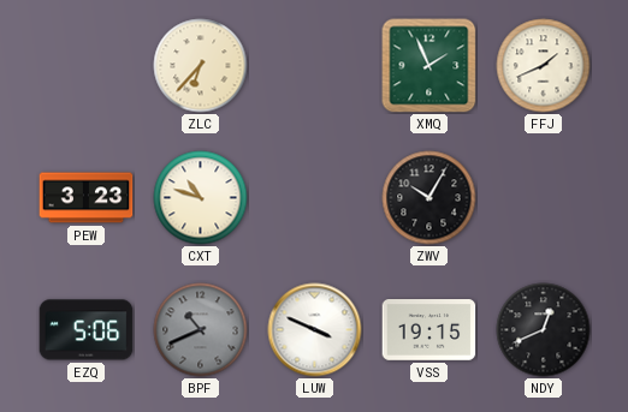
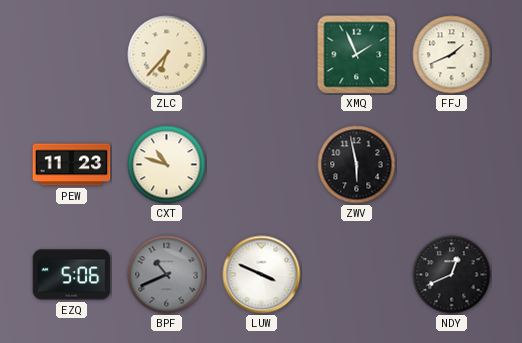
PEW: 3:23 -> 11:23 (72, 165)
ZWV: 10:05 -> 5:58 (357, 165)
VSS: 19:15 -> none (429, 330)
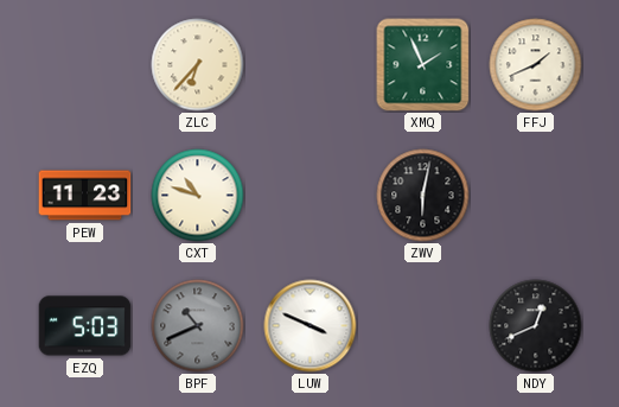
ZWV: 5:58 -> 6:02 (423, 196)
EZQ: 5:06 -> 5:03 (85, 326)
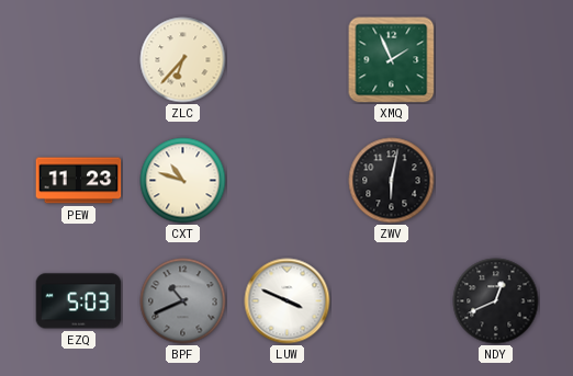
FFJ: 1:41 -> none (536, 65)
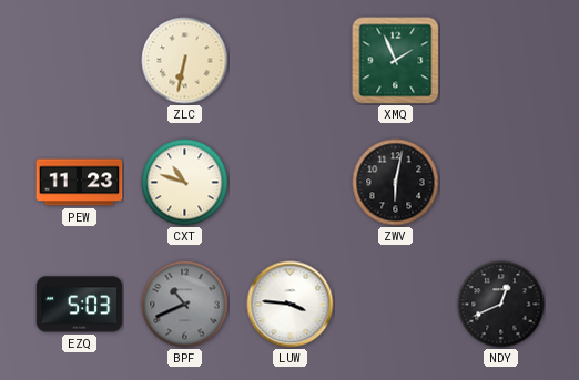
ZLC: 6:37 -> 6:32 (185, 61)
LUW: 3:49 -> 3:46 (291, 305)
